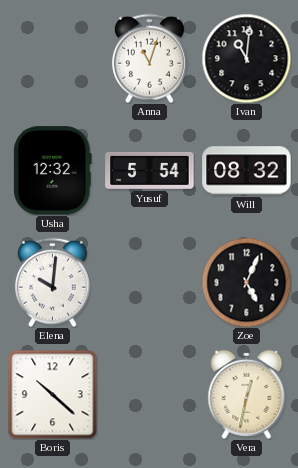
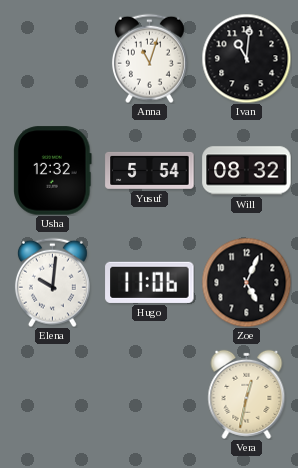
Hugo: none -> 11:06 (150, 282)
Boris: 10:22 -> none (52, 394)
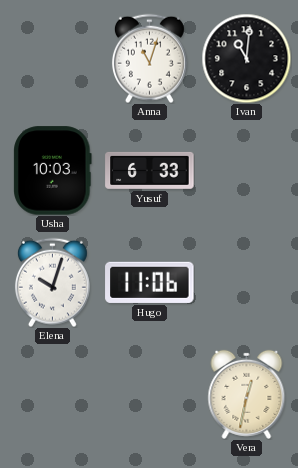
Usha: 12:32 -> 10:03 (53, 171)
Yusuf: 5:54 -> 6:33 (150, 170)
Will: 08:32 -> none (247, 171)
Elena: 10:01 -> 10:03 (52, 282)
Zoe: 5:04 -> none (246, 282)
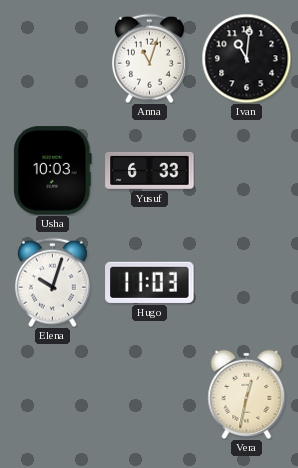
Hugo: 11:06 -> 11:03 (150, 282)
